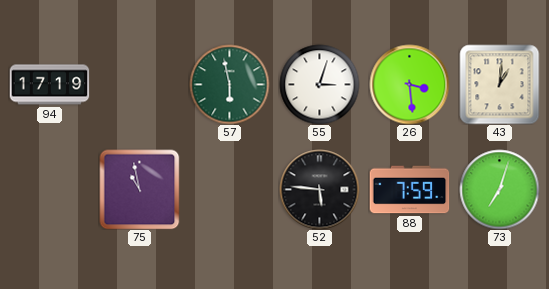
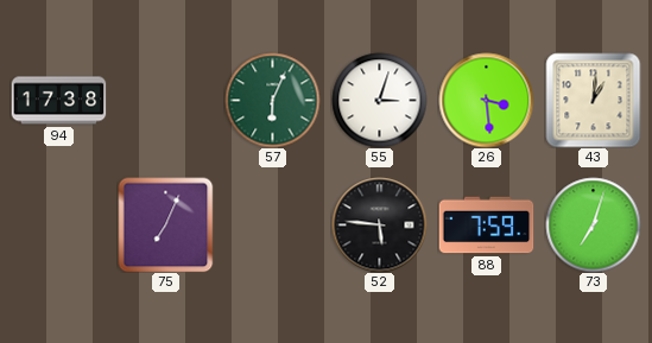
94: 17:19 -> 17:38 (58, 101)
57: 5:58 -> 6:04 (272, 100)
75: 10:58 -> 7:04 (165, 224)
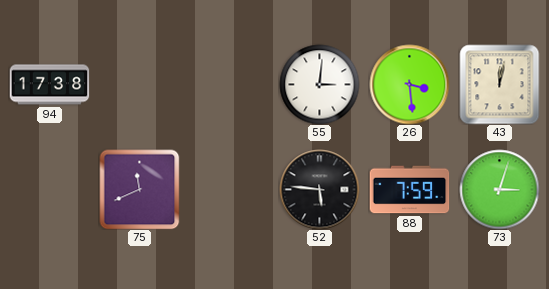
57: 6:04 -> none (272, 100)
55: 3:03 -> 3:01 (319, 84)
43: 1:01 -> 12:02 (499, 84)
75: 7:04 -> 11:41 (139, 189)
73: 7:03 -> 3:03 (499, 189)
